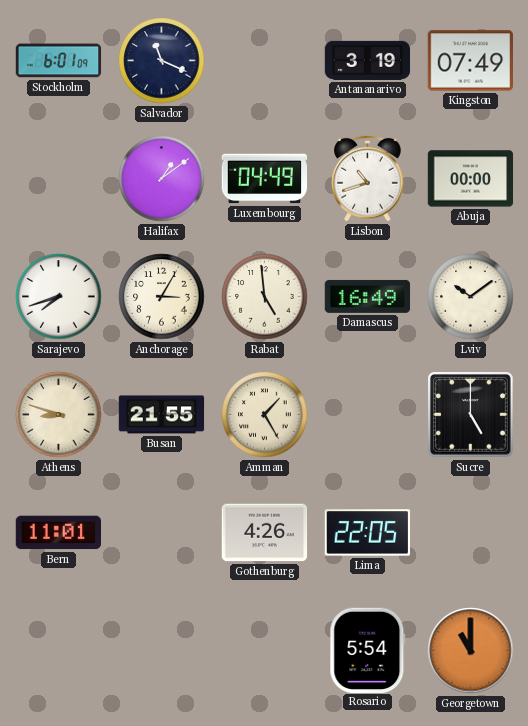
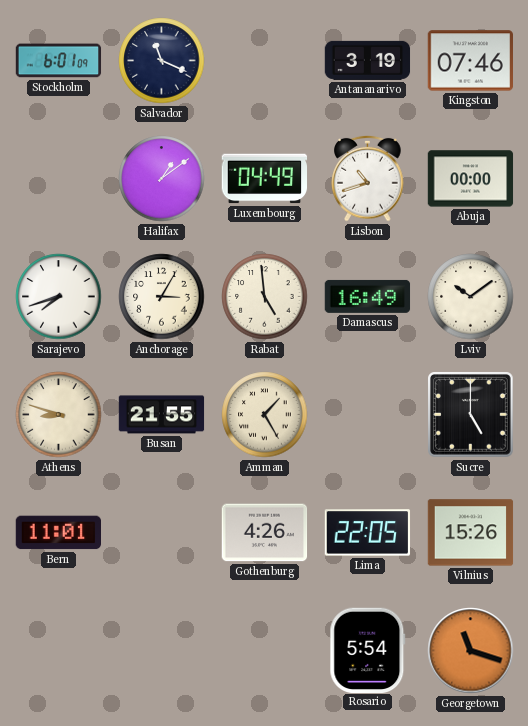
Kingston: 07:49 -> 07:46 (470, 61)
Vilnius: none -> 15:26 (471, 533)
Georgetown: 11:00 -> 11:18 (471, 651)
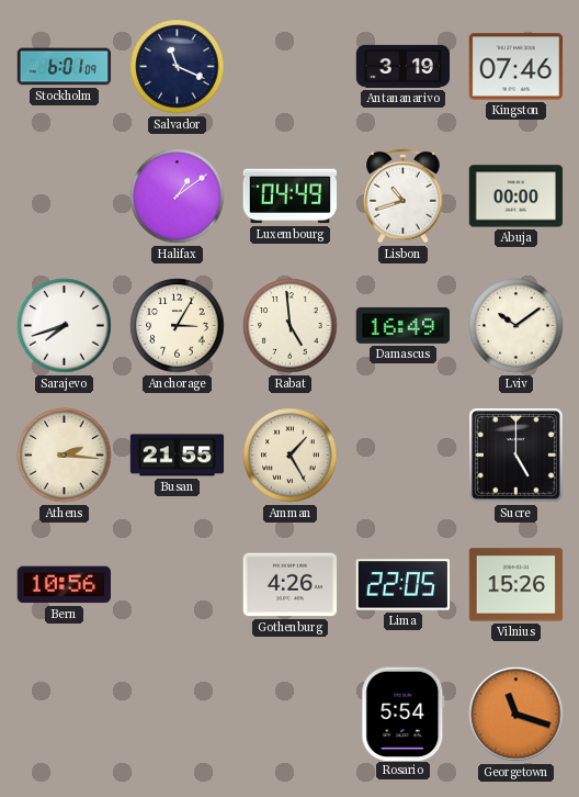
Athens: 8:48 -> 2:16 (65, 456)
Bern: 11:01 -> 10:56 (65, 585)
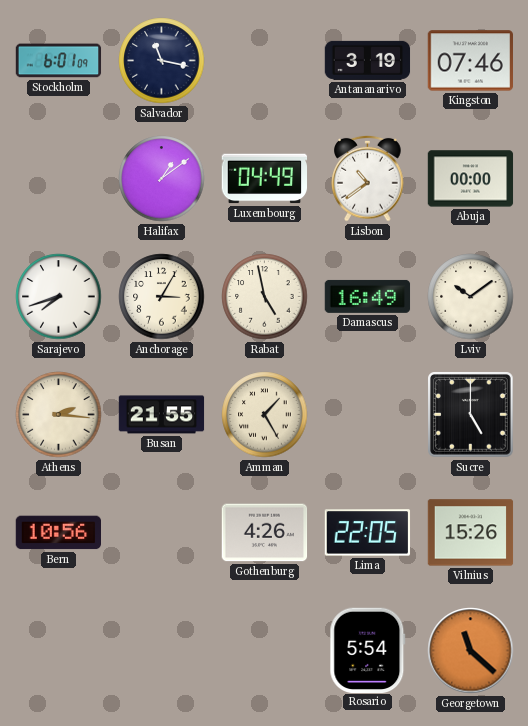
Salvador: 11:19 -> 11:17 (162, 61)
Lisbon: 10:42 -> 10:39 (368, 178)
Rabat: 4:59 -> 4:58 (265, 297)
Georgetown: 11:18 -> 11:22 (471, 651)
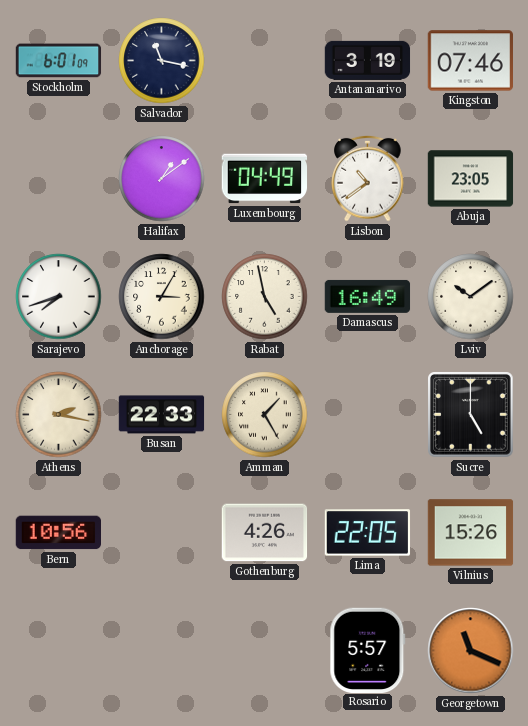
Abuja: 00:00 -> 23:05 (471, 179)
Athens: 2:16 -> 2:17 (59, 415)
Busan: 21:55 -> 22:33 (162, 415)
Rosario: 5:54 -> 5:57 (368, 650)
Georgetown: 11:22 -> 11:19 (471, 651)
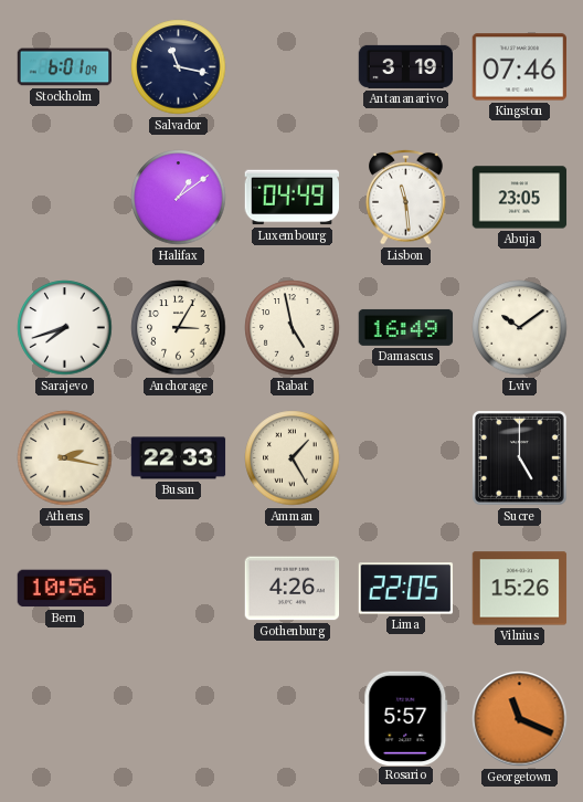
Lisbon: 10:39 -> 11:29 (406, 197)
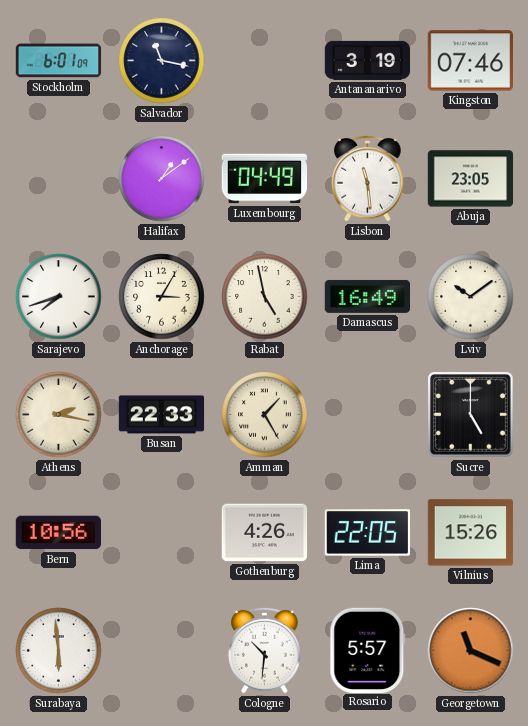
Surabaya: none -> 5:59 (59, 651)
Cologne: none -> 10:31 (265, 650)
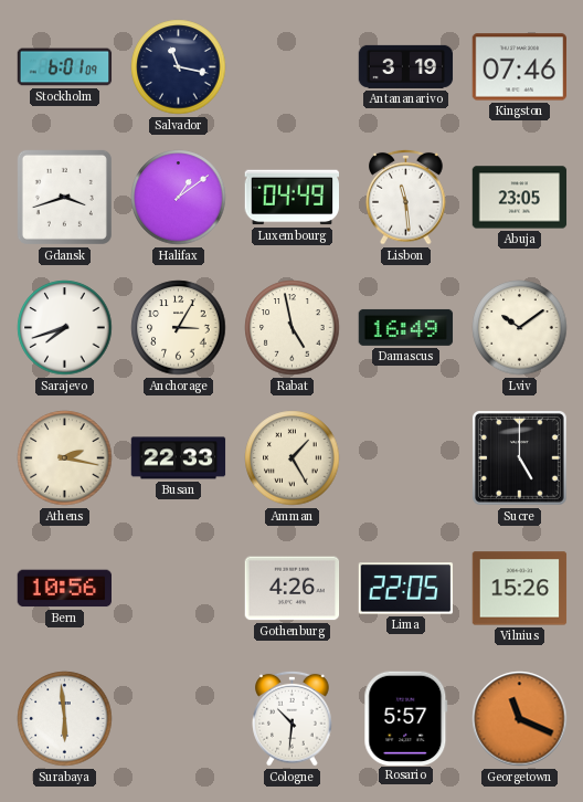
Gdansk: none -> 3:42 (64, 197)
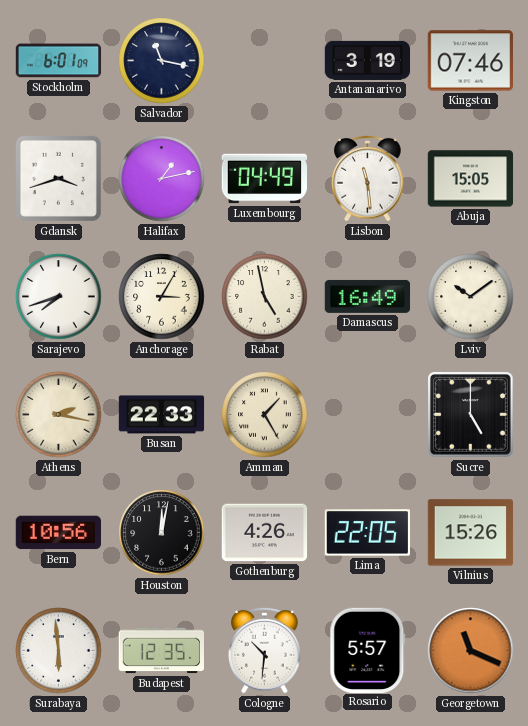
Halifax: 1:09 -> 1:13 (162, 179)
Abuja: 23:05 -> 15:05 (471, 179)
Houston: none -> 12:02 (162, 533)
Budapest: none -> 12:35 (162, 651)
